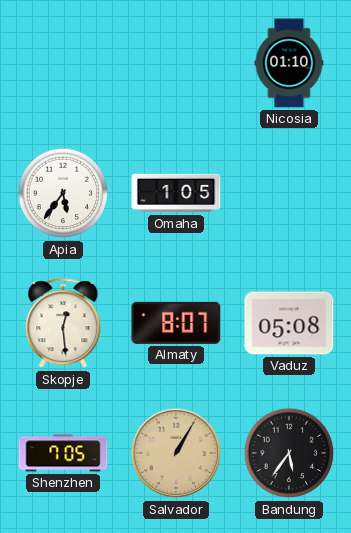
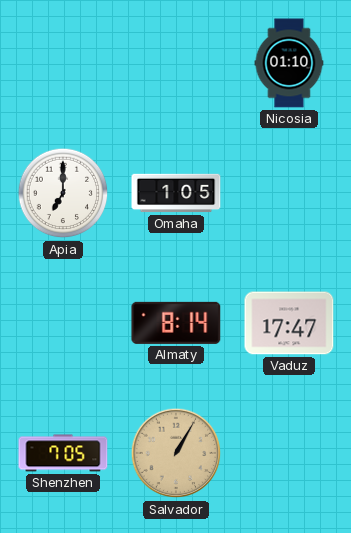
Apia: 5:36 -> 7:00 (63, 193)
Skopje: 12:29 -> none (63, 324)
Almaty: 8:07 -> 8:14 (176, 323)
Vaduz: 05:08 -> 17:47 (289, 323)
Bandung: 5:36 -> none (289, 453)
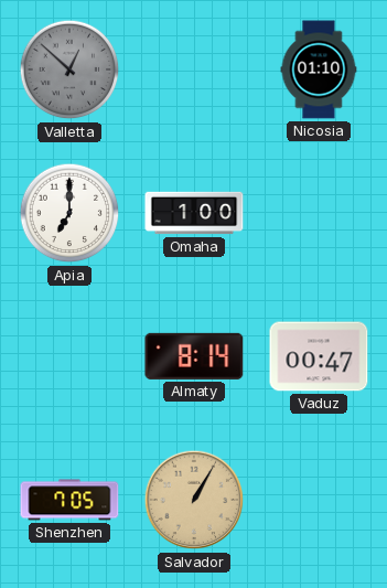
Valletta: none -> 12:52 (69, 70)
Omaha: 1:05 -> 1:00 (194, 213)
Vaduz: 17:47 -> 00:47 (319, 356)
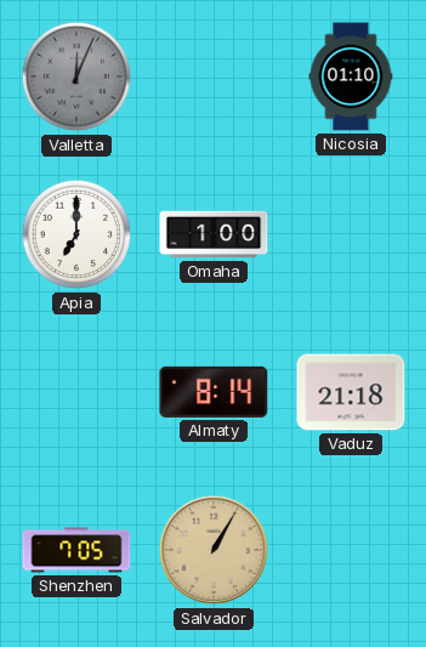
Valletta: 12:52 -> 12:04 (76, 76)
Vaduz: 00:47 -> 21:18 (351, 392)
